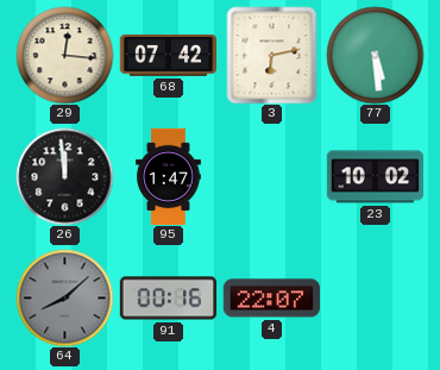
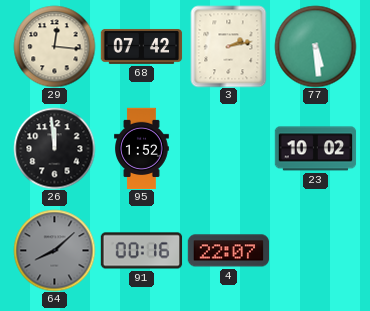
3: 6:13 -> 2:13 (229, 46)
95: 1:47 -> 1:52 (142, 148)
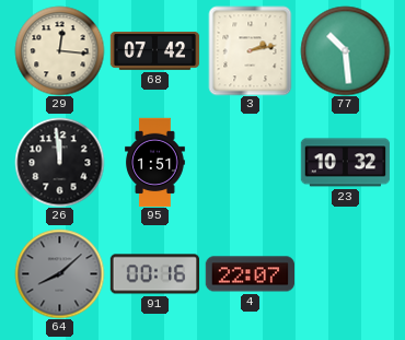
77: 5:29 -> 10:29 (345, 50)
95: 1:52 -> 1:51 (155, 162)
23: 10:02 -> 10:32 (345, 163)
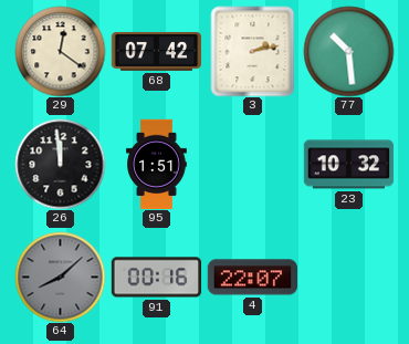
29: 12:16 -> 12:21 (60, 51)
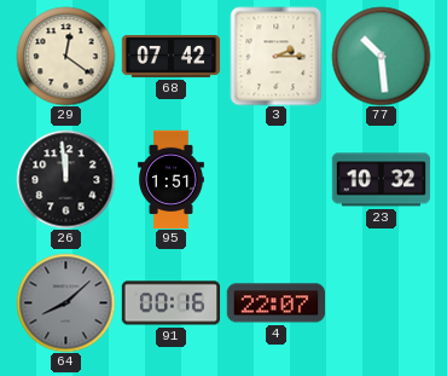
3: 2:13 -> 2:15 (277, 56)
